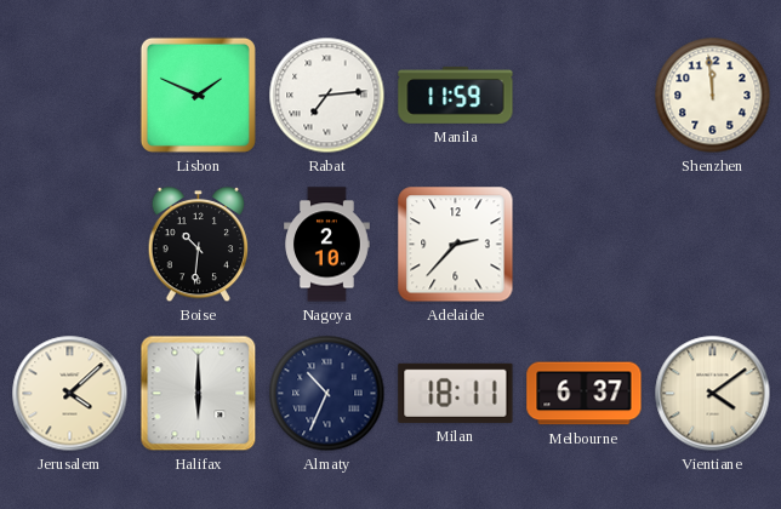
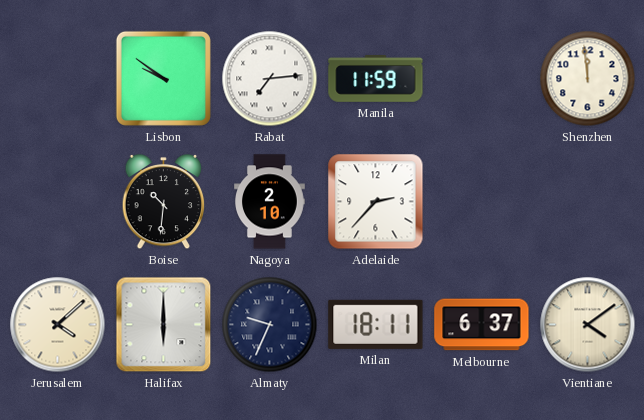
Lisbon: 1:49 -> 9:51 (163, 78)
Almaty: 10:34 -> 9:34 (270, 325)
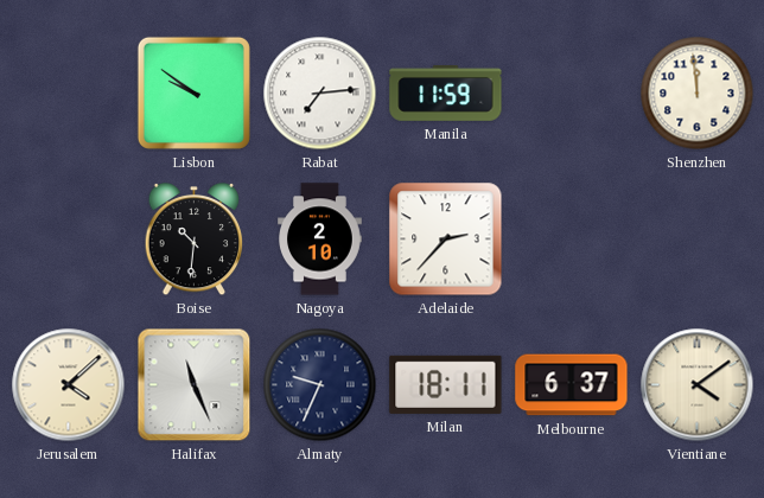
Halifax: 6:00 -> 11:26 (195, 385)
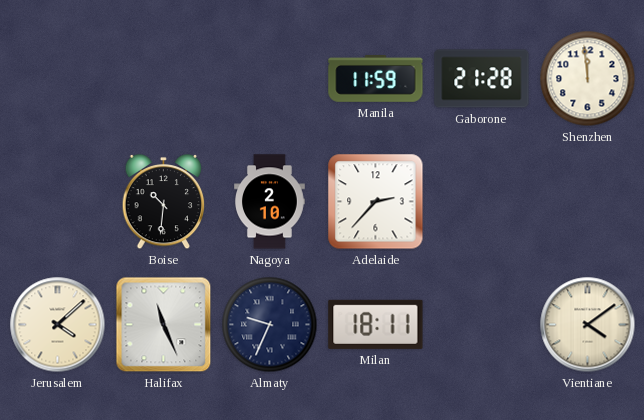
Lisbon: 9:51 -> none (193, 92)
Rabat: 7:14 -> none (320, 94)
Gaborone: none -> 21:28 (482, 79)
Melbourne: 6:37 -> none (572, 385)
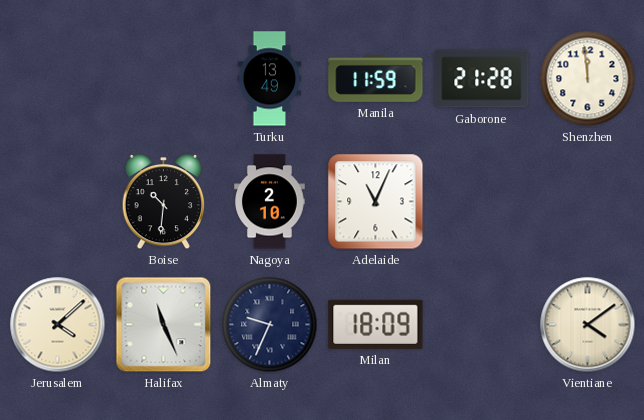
Turku: none -> 13:49 (270, 79)
Adelaide: 2:37 -> 11:04 (376, 202)
Milan: 18:11 -> 18:09 (376, 324)
